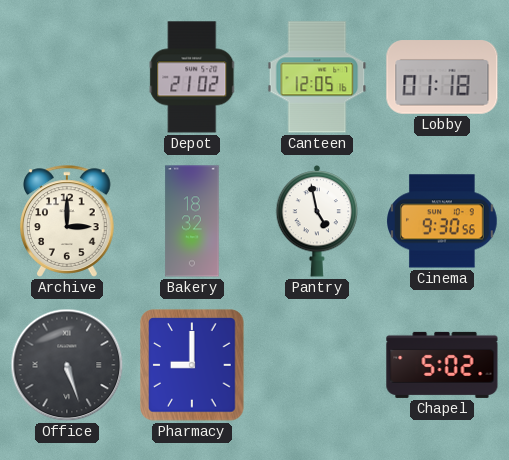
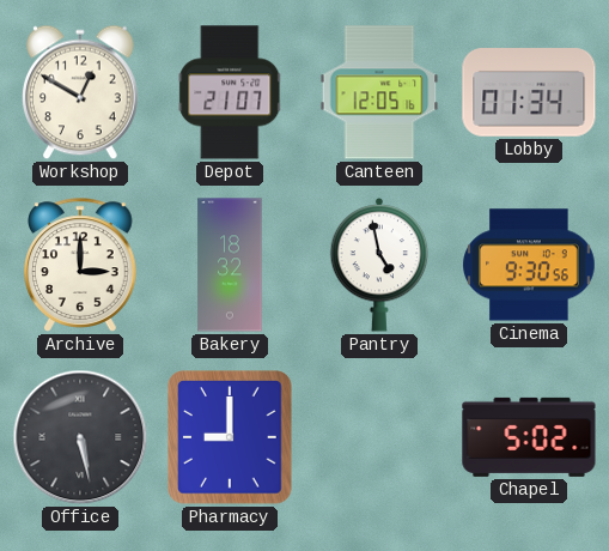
Workshop: none -> 12:50 (81, 92)
Depot: 21:02 -> 21:07 (230, 92)
Lobby: 01:18 -> 01:34 (529, 92)
Office: 5:27 -> 5:28 (80, 437)
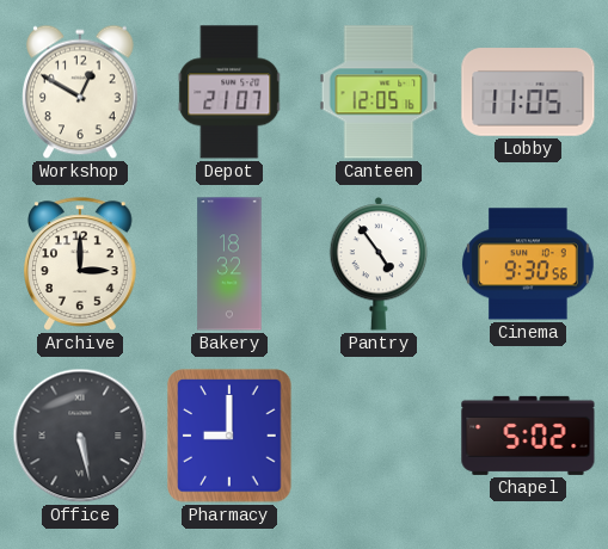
Lobby: 01:34 -> 11:05 (528, 92)
Pantry: 4:58 -> 4:54 (379, 265)
